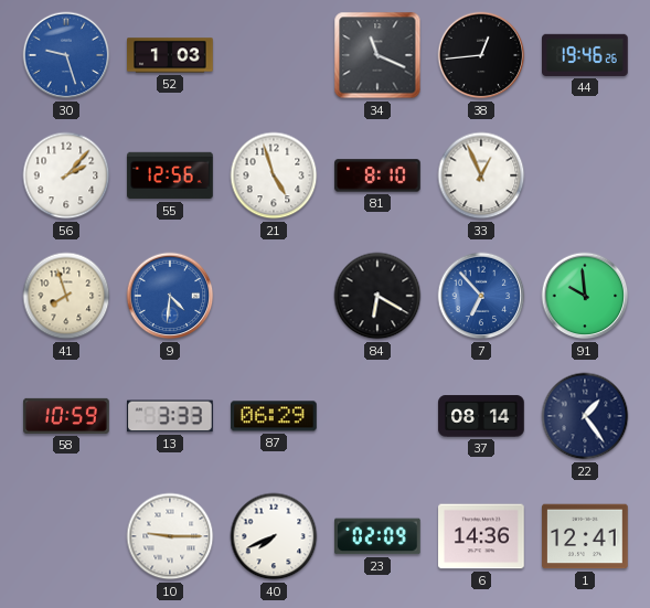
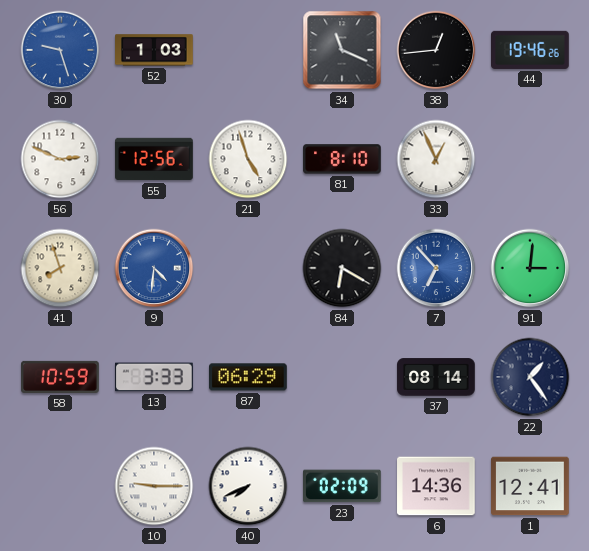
56: 2:07 -> 2:49 (60, 159)
91: 9:59 -> 3:01 (530, 268)
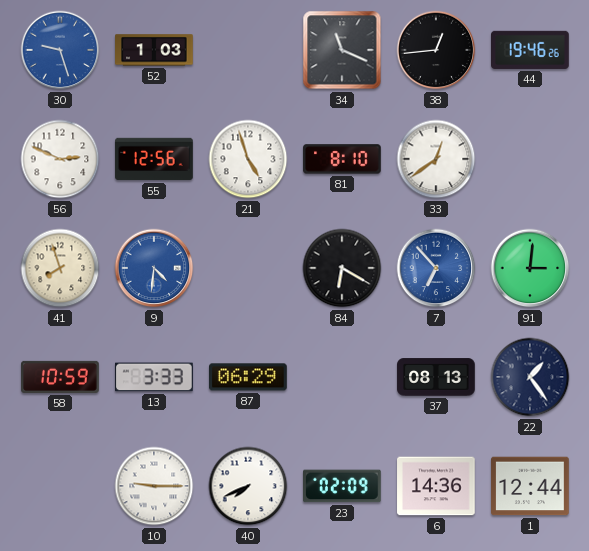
33: 12:56 -> 12:39 (436, 159)
37: 08:14 -> 08:13 (436, 377)
1: 12:41 -> 12:44 (530, 486)
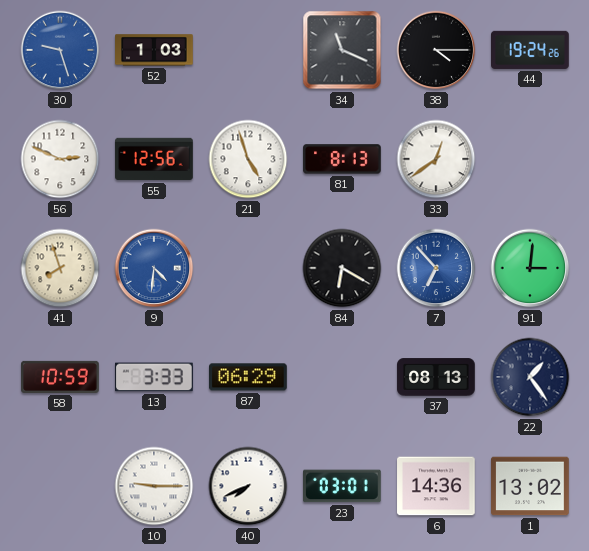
38: 12:44 -> 4:15 (436, 50)
44: 19:46 -> 19:24 (531, 50)
81: 8:10 -> 8:13 (342, 159)
23: 02:09 -> 03:01 (343, 486)
1: 12:44 -> 13:02 (530, 486)
